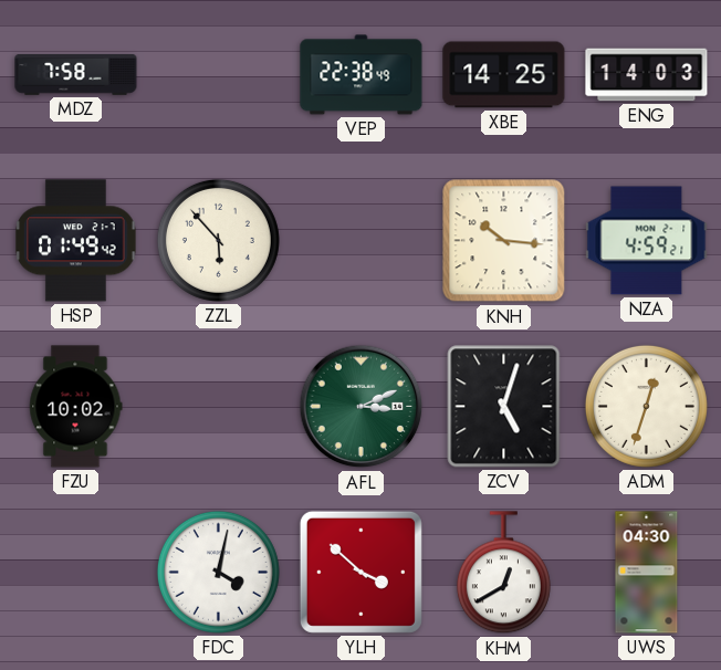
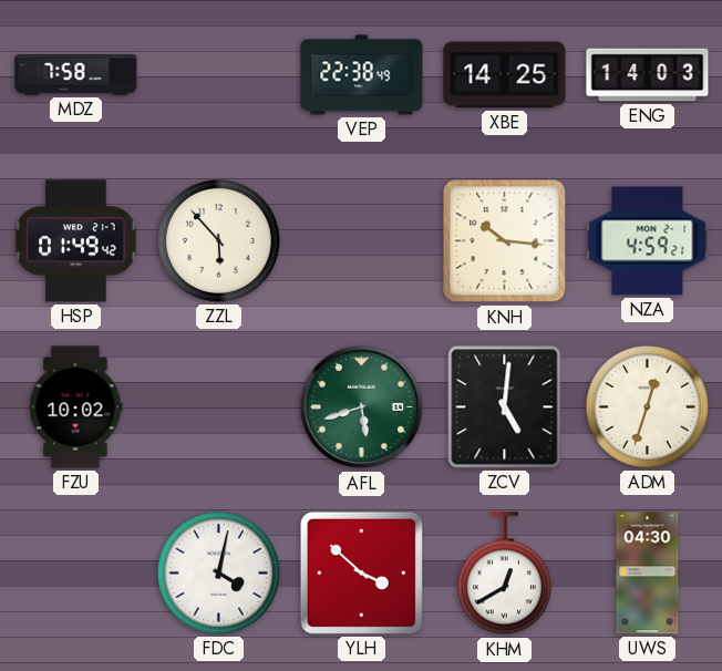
AFL: 3:11 -> 5:42 (362, 407)
ZCV: 5:03 -> 5:01 (505, 407)
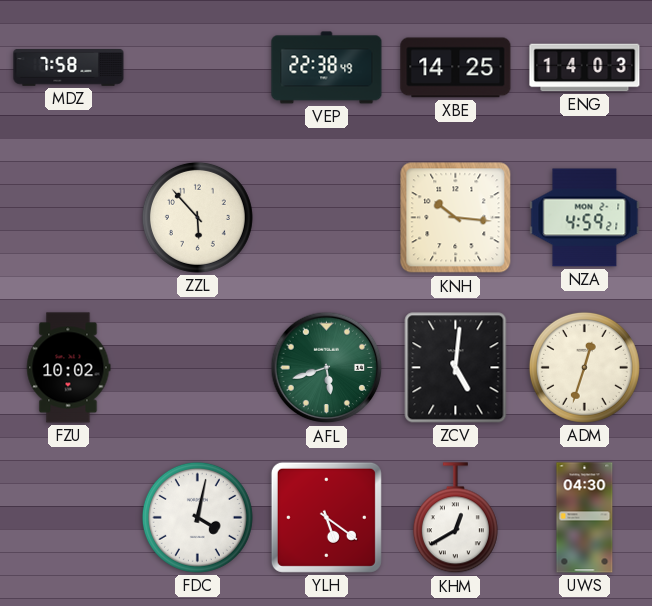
HSP: 01:49 -> none (76, 241)
YLH: 3:52 -> 5:21 (326, 517)
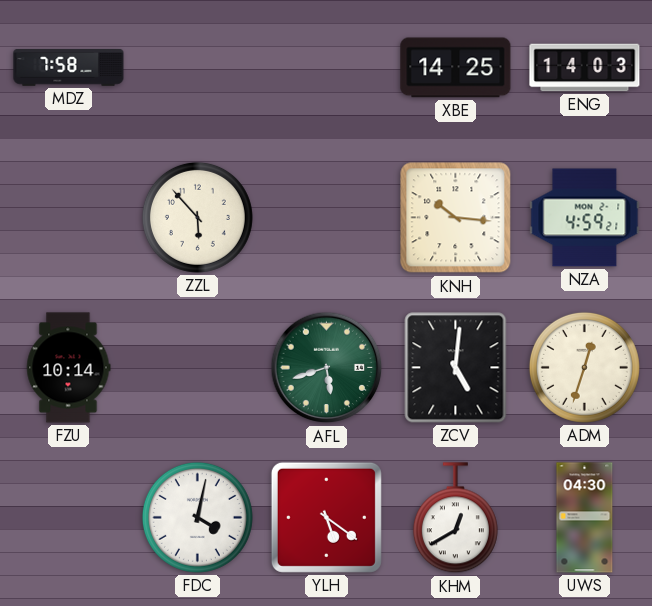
VEP: 22:38 -> none (327, 68)
FZU: 10:02 -> 10:14 (68, 368)
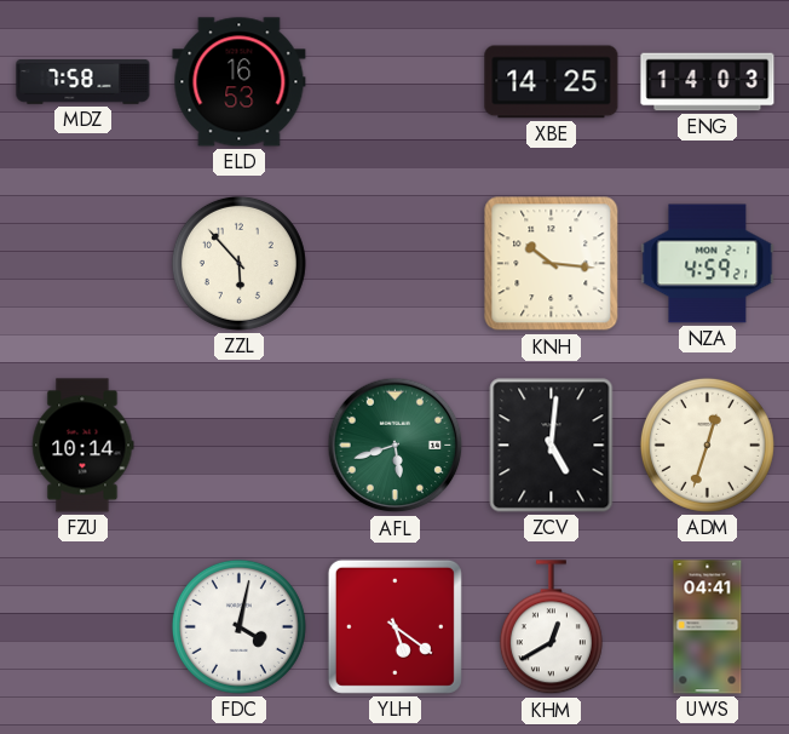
ELD: none -> 16:53 (240, 82)
UWS: 04:30 -> 04:41 (708, 627)
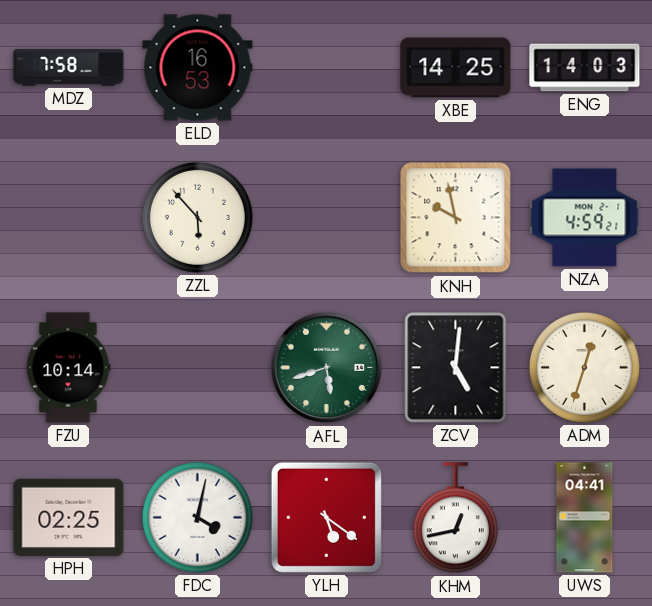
KNH: 10:16 -> 9:58 (456, 218)
HPH: none -> 02:25 (69, 517)
KHM: 12:40 -> 12:43 (455, 518)
